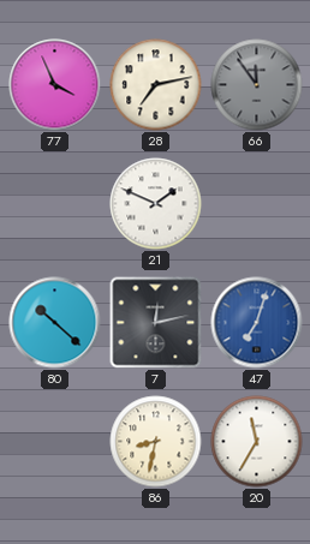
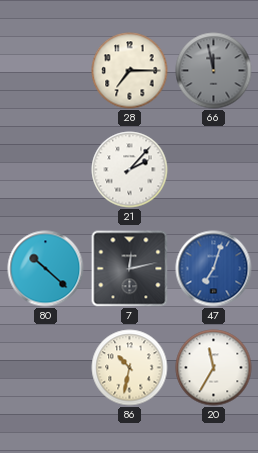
77: 3:56 -> none (55, 85)
28: 7:13 -> 7:15 (130, 71)
66: 11:54 -> 11:58 (214, 71)
21: 1:49 -> 2:07 (130, 170)
86: 8:32 -> 10:32 (130, 368)
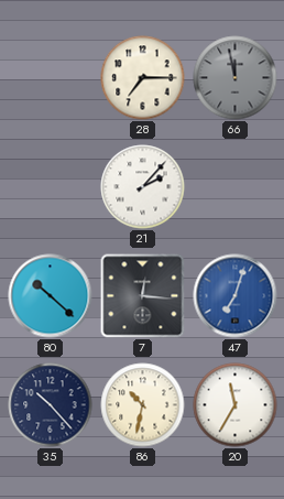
7: 12:13 -> 12:16 (143, 296)
35: none -> 10:23 (51, 405)
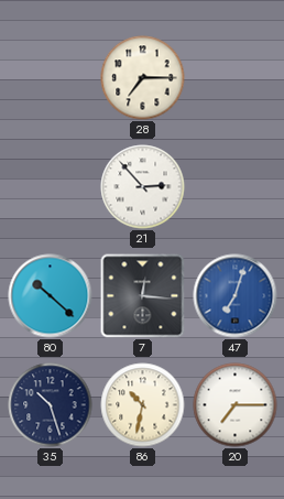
66: 11:58 -> none (236, 78)
21: 2:07 -> 2:53 (143, 187)
35: 10:23 -> 10:27 (51, 405)
20: 11:35 -> 7:15 (236, 405)
